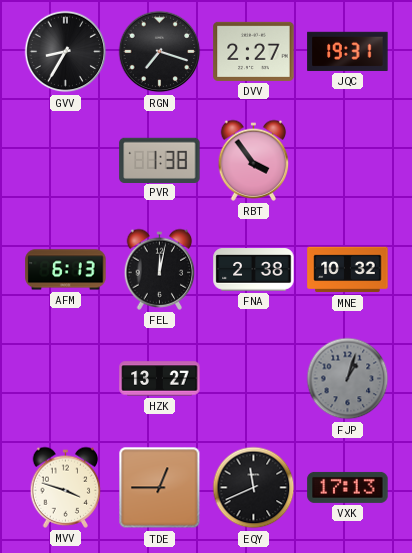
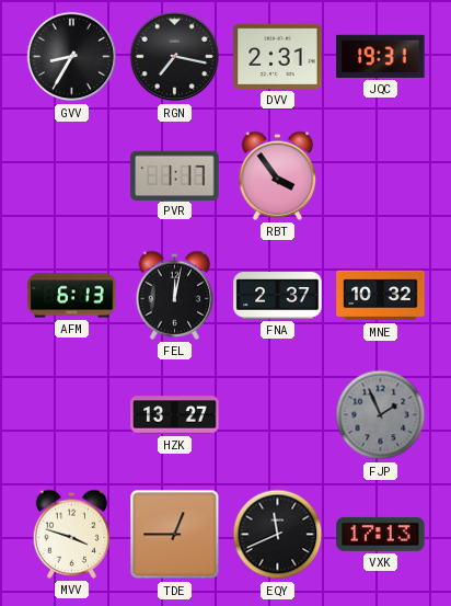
RGN: 7:18 -> 7:17 (175, 57)
DVV: 2:27 -> 2:31 (278, 56)
PVR: 1:38 -> 1:17 (175, 175)
FNA: 2:38 -> 2:37 (278, 296)
FJP: 1:03 -> 1:56 (381, 415)
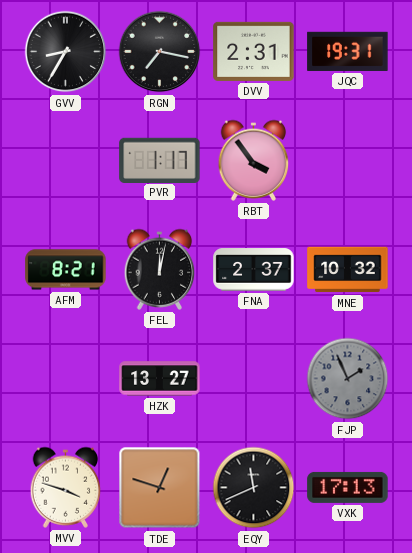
AFM: 6:13 -> 8:21 (66, 270)
TDE: 12:45 -> 12:48 (160, 488)
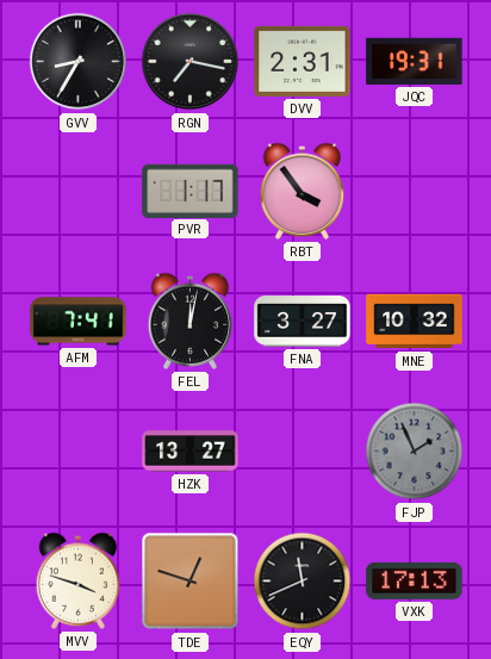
AFM: 8:21 -> 7:41 (79, 322)
FNA: 2:37 -> 3:27 (303, 322)
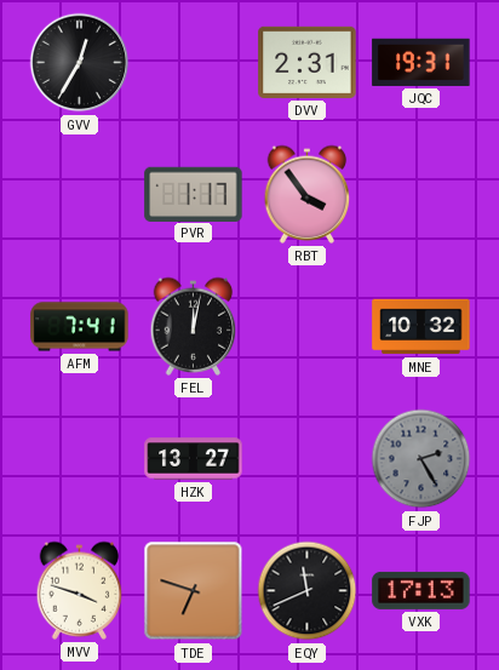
GVV: 8:35 -> 12:35 (80, 63)
RGN: 7:17 -> none (191, 62)
FNA: 3:27 -> none (303, 322)
FJP: 1:56 -> 2:25 (421, 459)
TDE: 12:48 -> 6:48 (194, 591)
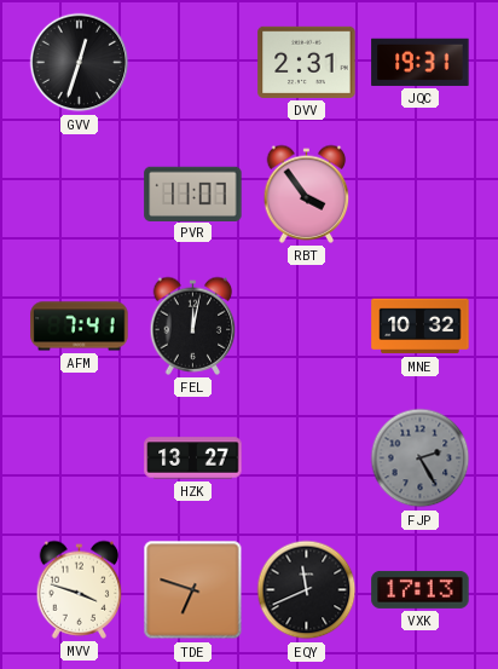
GVV: 12:35 -> 12:33 (80, 63)
PVR: 1:17 -> 11:07 (193, 194)
